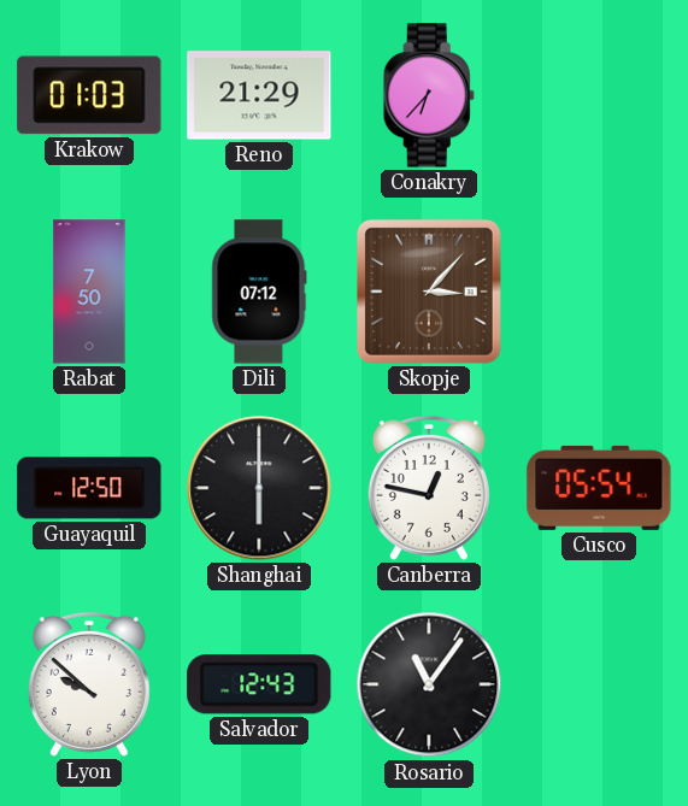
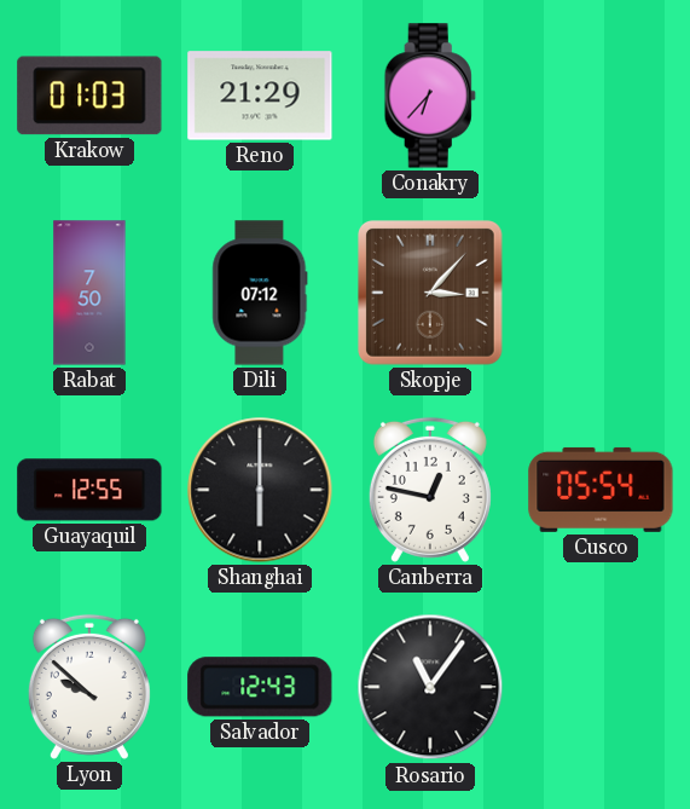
Guayaquil: 12:50 -> 12:55 (89, 490)
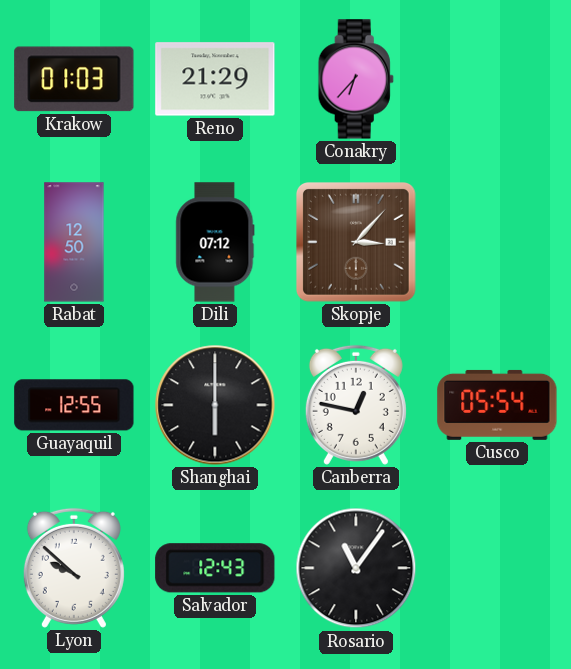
Rabat: 7:50 -> 12:50 (74, 242)
